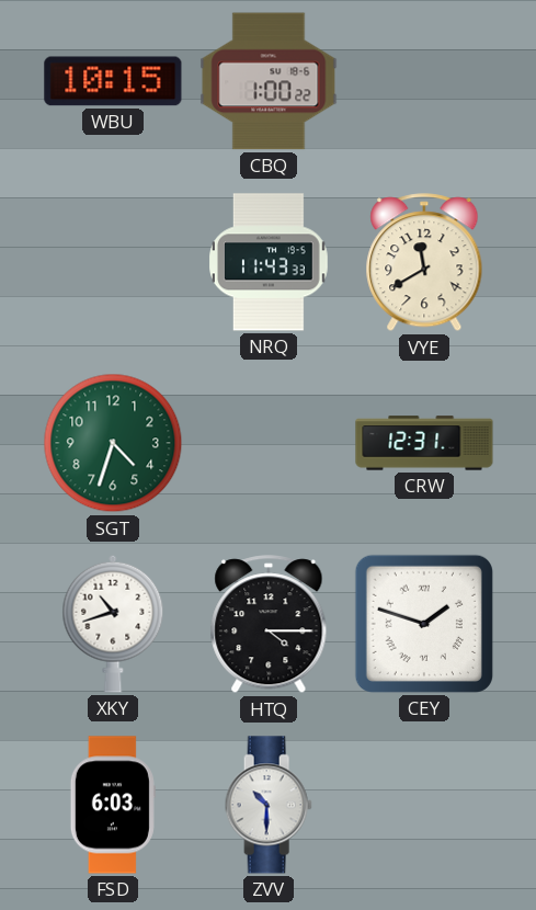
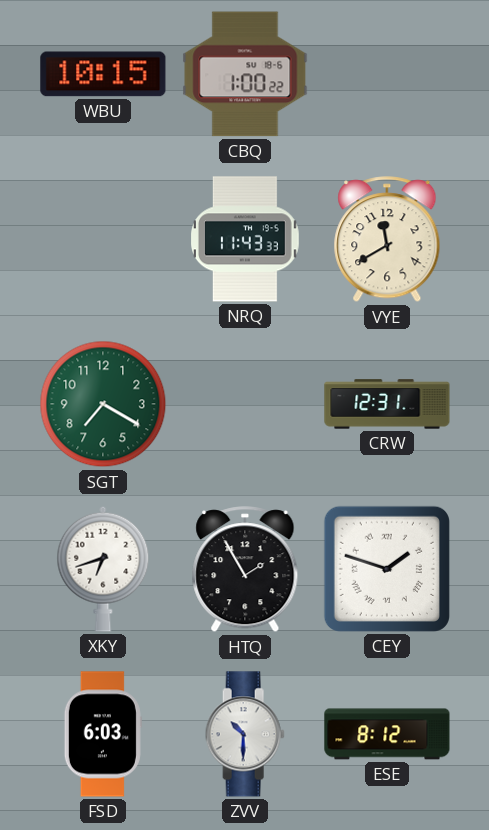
SGT: 4:33 -> 7:20 (103, 404)
XKY: 10:42 -> 6:42 (103, 569)
HTQ: 4:15 -> 1:55 (245, 570)
ESE: none -> 8:12 (387, 734)
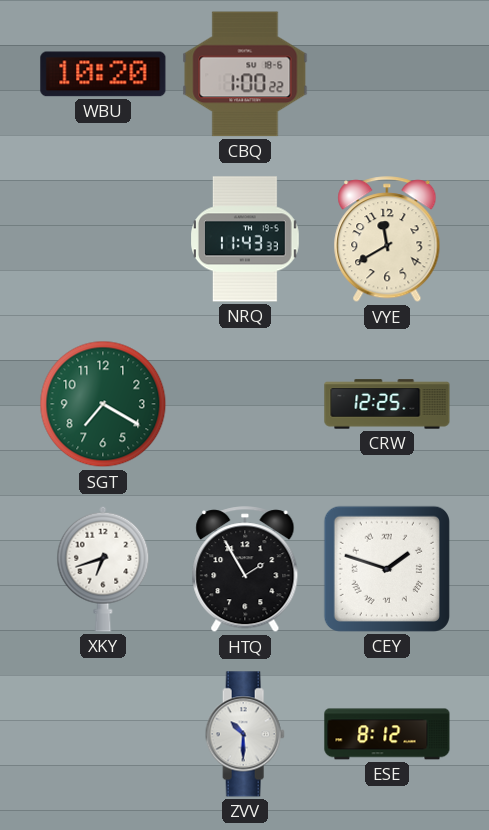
WBU: 10:15 -> 10:20 (103, 74)
CRW: 12:31 -> 12:25 (387, 404)
FSD: 6:03 -> none (103, 734)
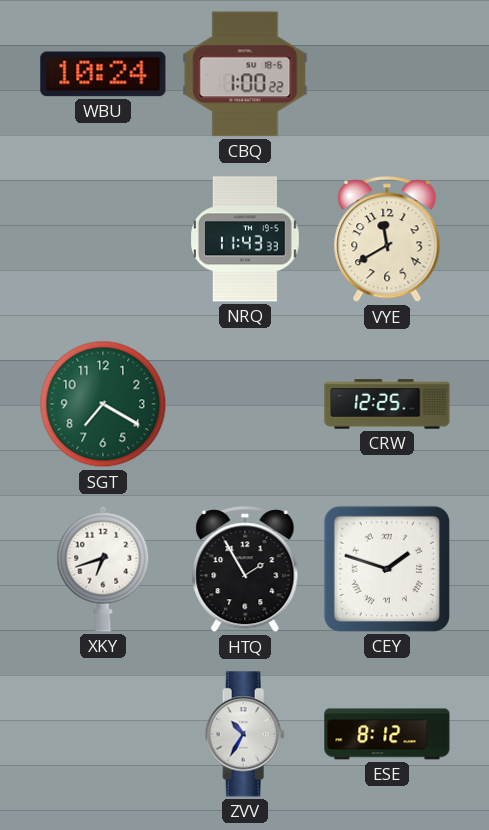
WBU: 10:20 -> 10:24 (103, 74)
ZVV: 10:30 -> 10:35 (245, 734)
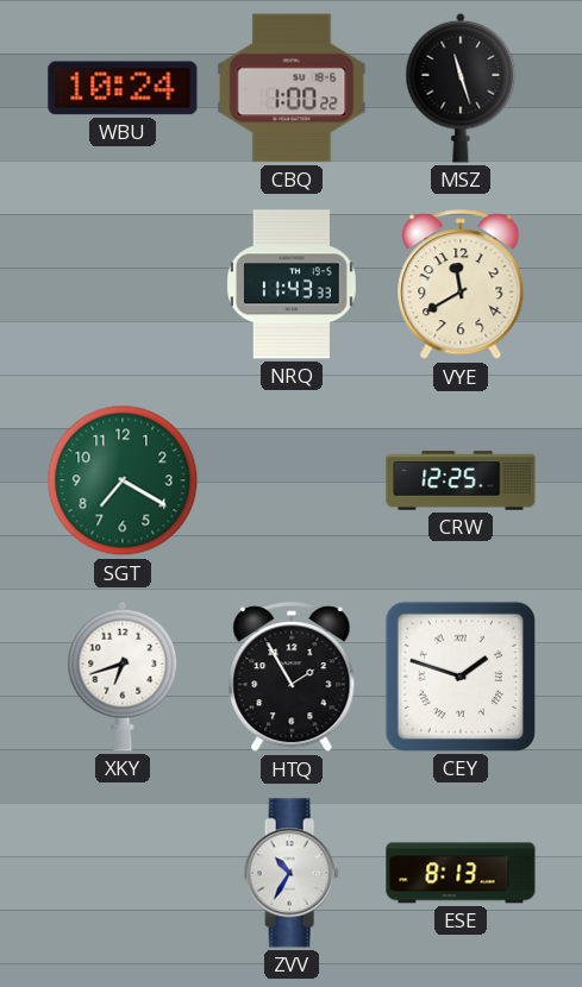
MSZ: none -> 11:27 (461, 88)
ESE: 8:12 -> 8:13 (461, 873)
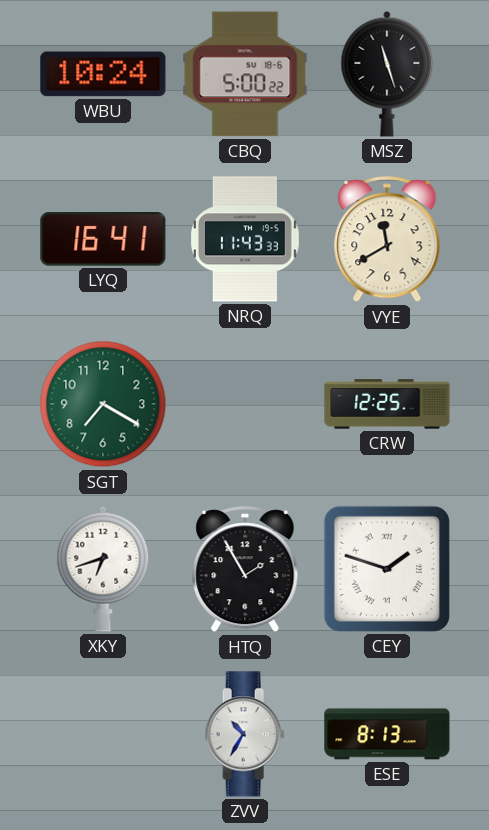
CBQ: 1:00 -> 5:00 (245, 74)
LYQ: none -> 16:41 (103, 239)
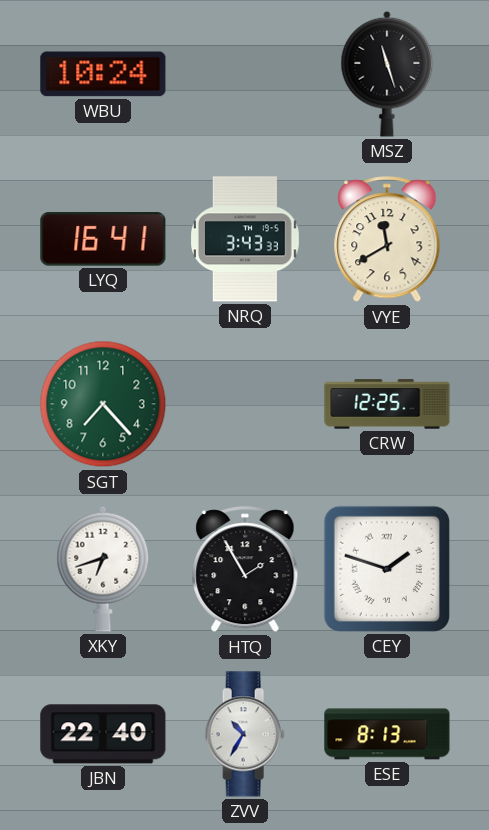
CBQ: 5:00 -> none (245, 74)
NRQ: 11:43 -> 3:43 (246, 239)
SGT: 7:20 -> 7:23 (103, 404)
JBN: none -> 22:40 (103, 734)
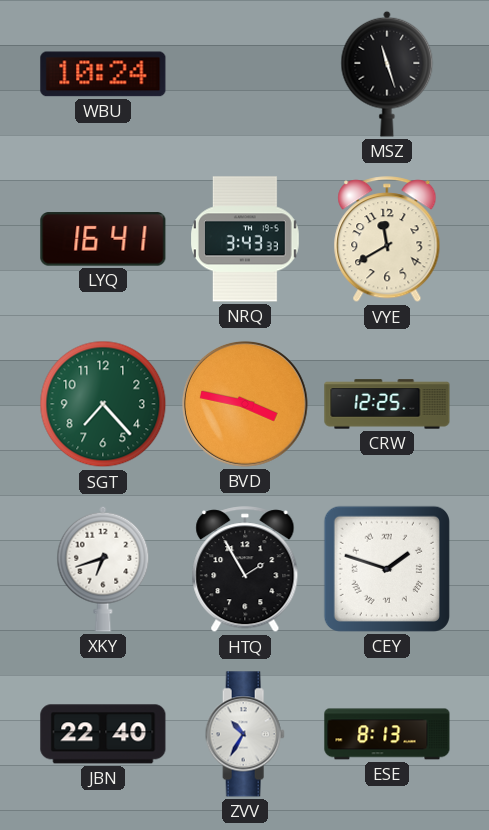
BVD: none -> 3:47 (245, 404)
